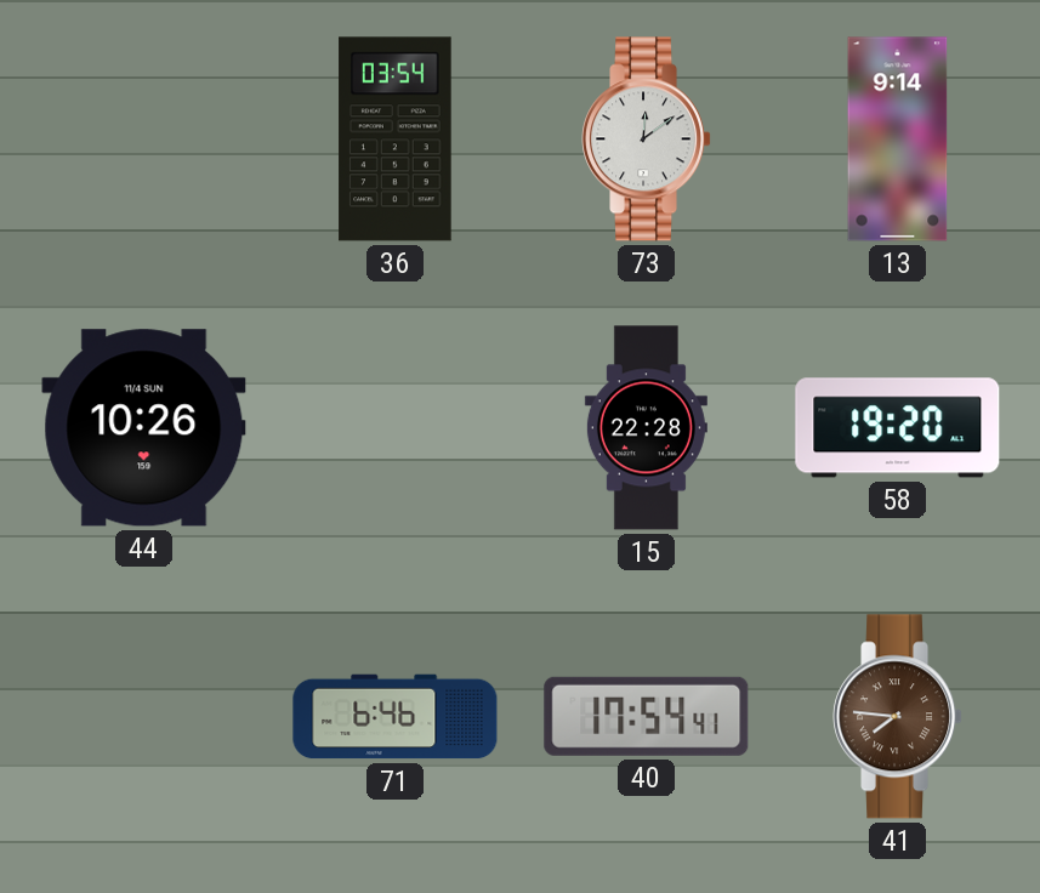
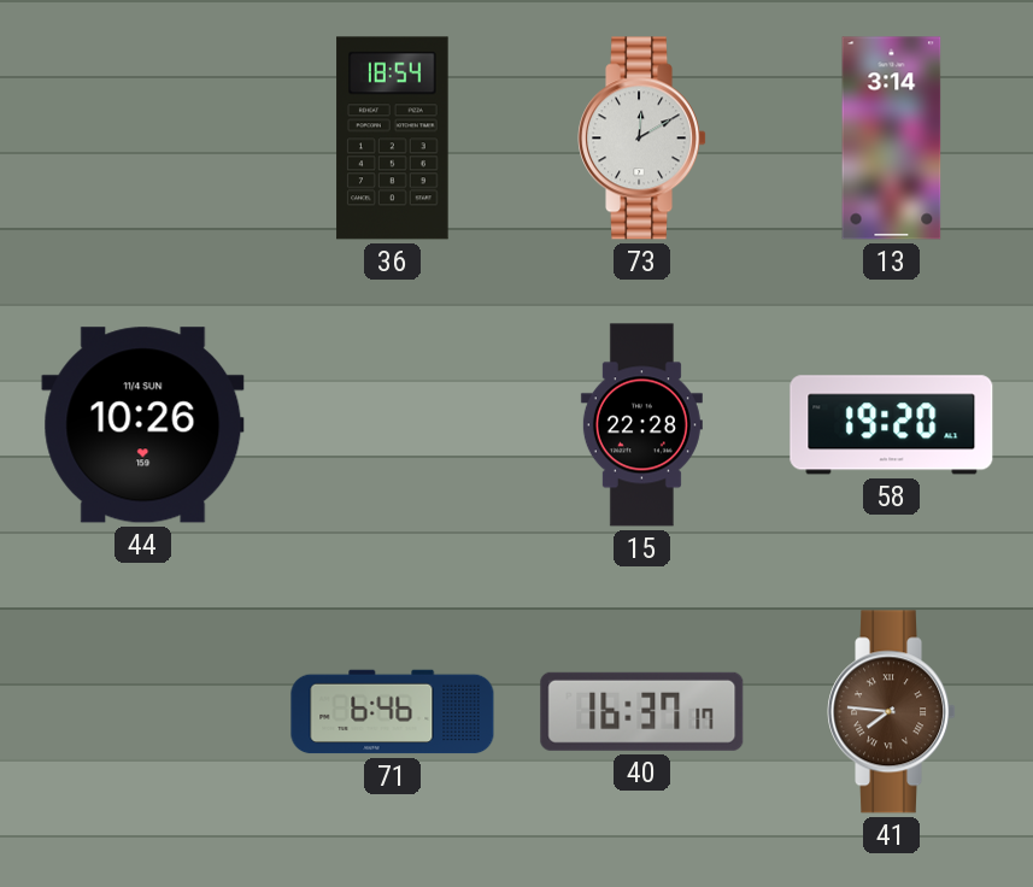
36: 03:54 -> 18:54 (393, 139)
73: 12:09 -> 12:10 (642, 139)
13: 9:14 -> 3:14 (892, 139)
40: 17:54 -> 16:37 (642, 711)
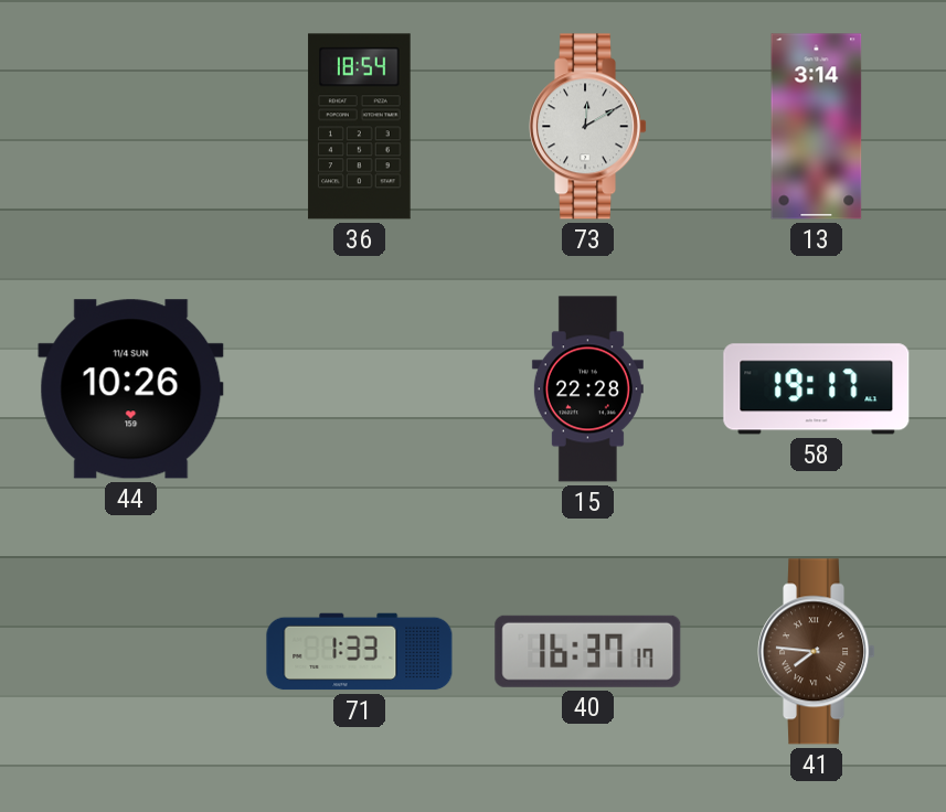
58: 19:20 -> 19:17 (817, 389)
71: 6:46 -> 1:33 (360, 652)
